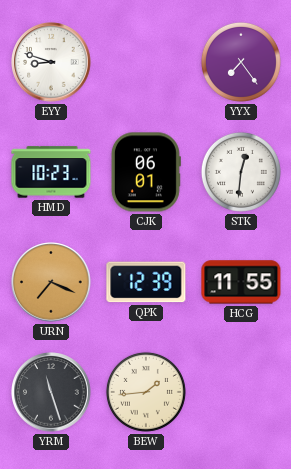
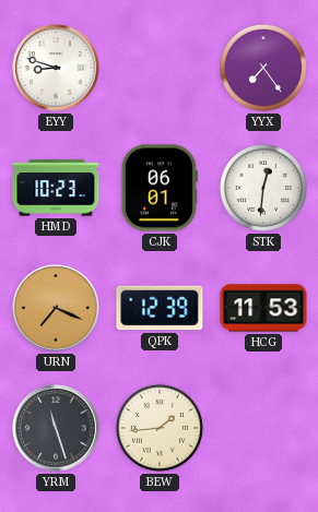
HCG: 11:55 -> 11:53 (263, 308)
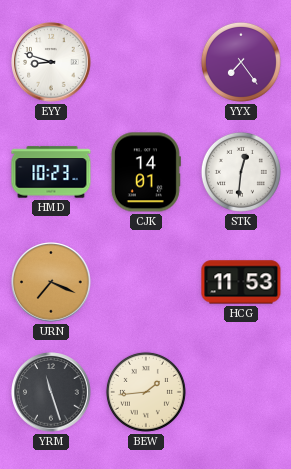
CJK: 06:01 -> 14:01 (146, 172)
QPK: 12:39 -> none (160, 308)
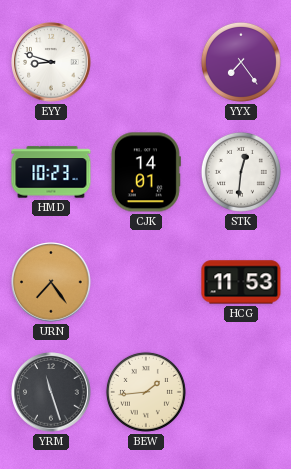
URN: 7:19 -> 7:24 (51, 282)
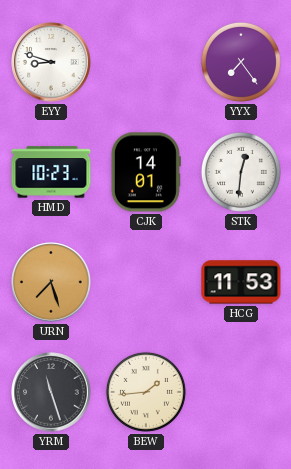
URN: 7:24 -> 7:27 (51, 282)
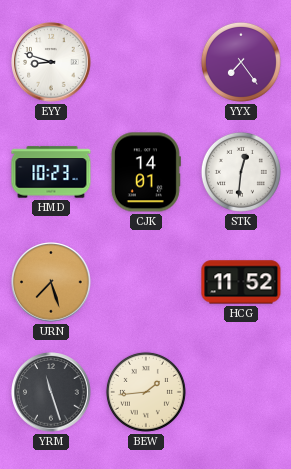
HCG: 11:53 -> 11:52 (241, 282)
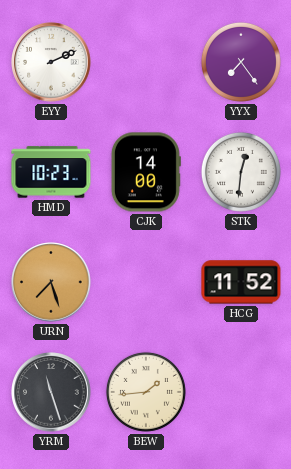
EYY: 8:48 -> 2:11 (51, 62)
CJK: 14:01 -> 14:00 (146, 172)
